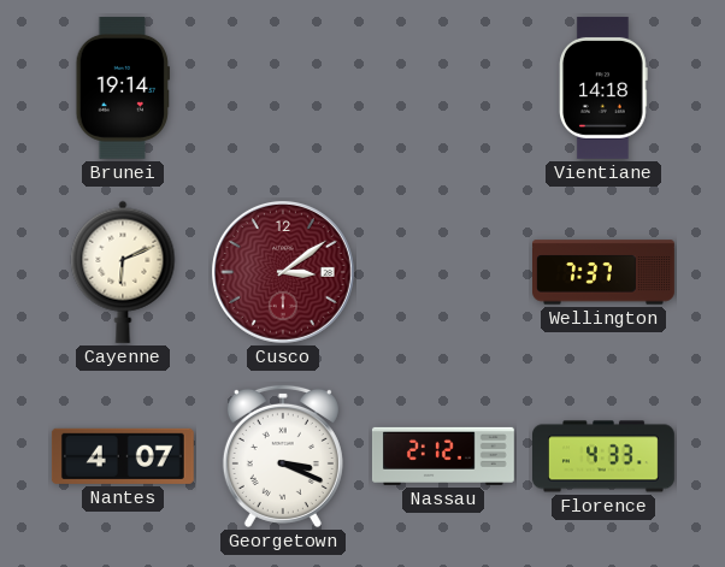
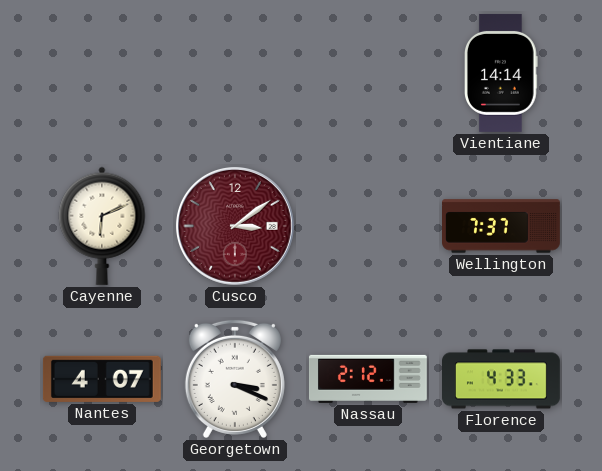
Brunei: 19:14 -> none (122, 88)
Vientiane: 14:18 -> 14:14 (502, 73)
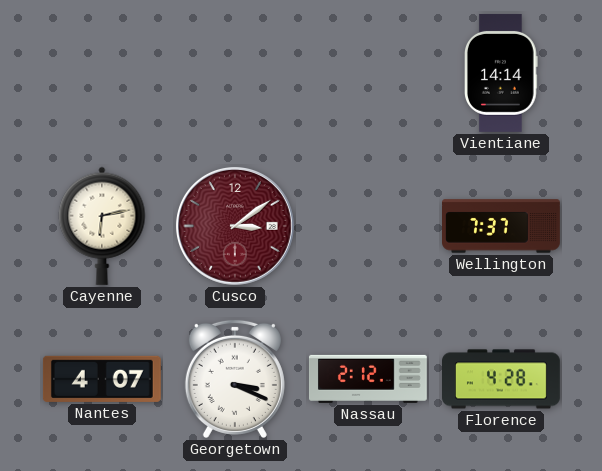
Cayenne: 6:11 -> 6:13 (102, 226)
Florence: 4:33 -> 4:28 (502, 379)
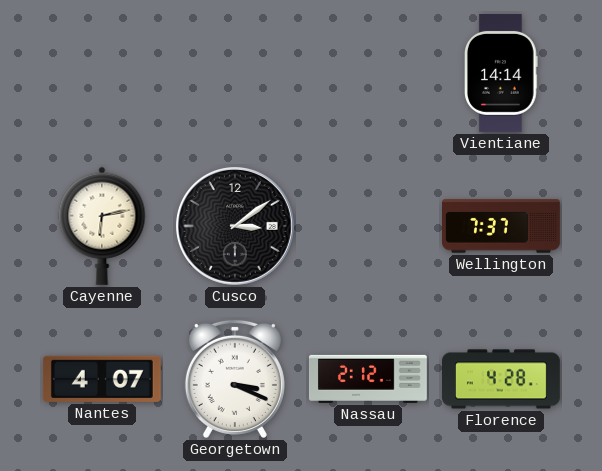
Cusco dial: burgundy -> black (235, 226)
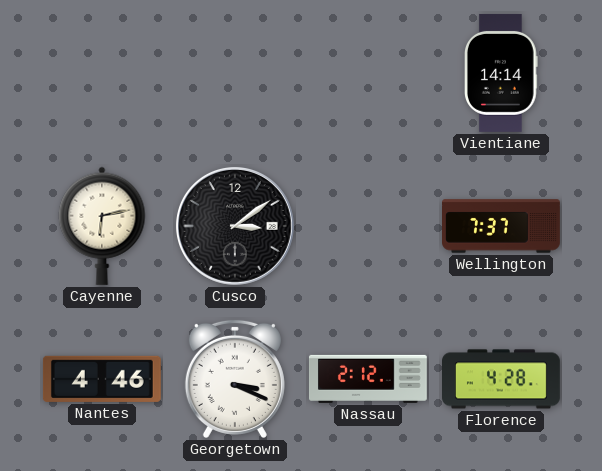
Nantes: 4:07 -> 4:46 (102, 379)
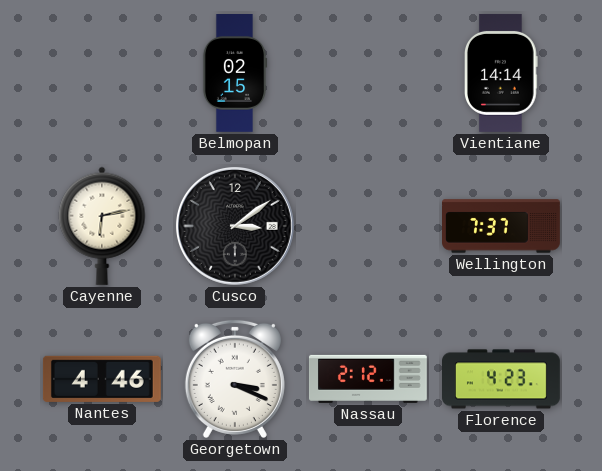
Belmopan: none -> 02:15 (235, 74)
Florence: 4:28 -> 4:23 (502, 379)
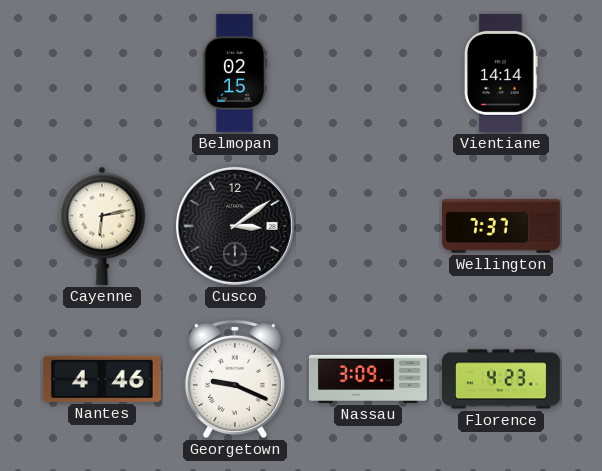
Georgetown: 3:19 -> 9:19 (235, 379)
Nassau: 2:12 -> 3:09 (368, 379)
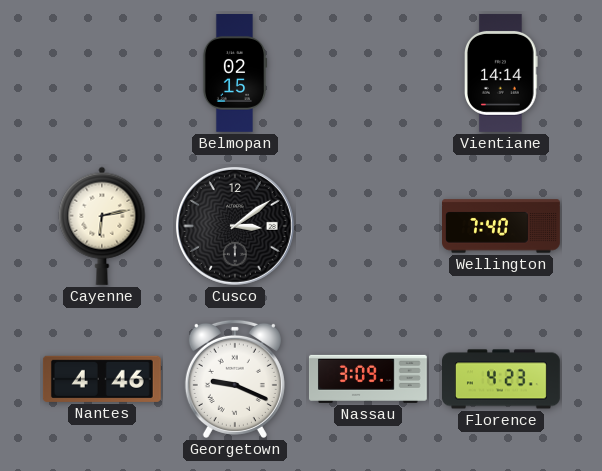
Wellington: 7:37 -> 7:40 (502, 226)
